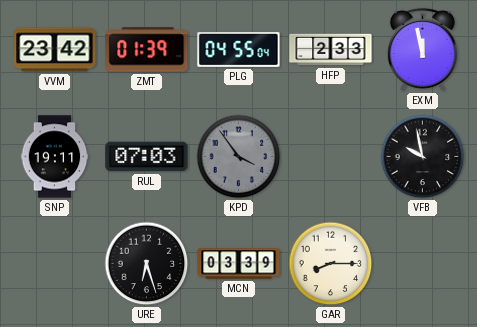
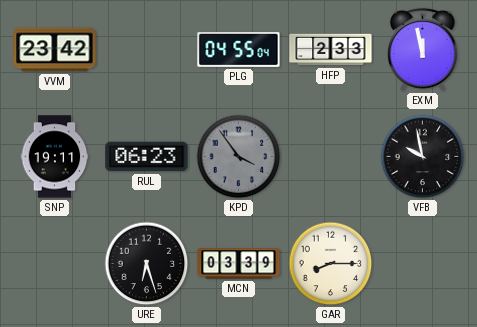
ZMT: 01:39 -> none (147, 50)
RUL: 07:03 -> 06:23 (147, 157)
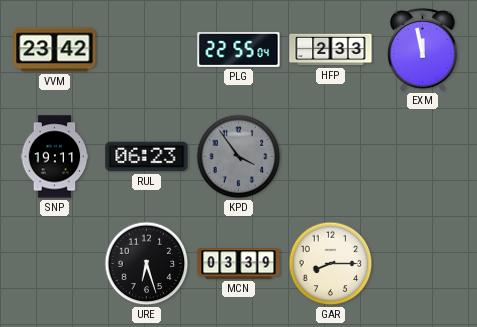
PLG: 04:55 -> 22:55 (239, 50)
VFB: 9:58 -> none (423, 157)
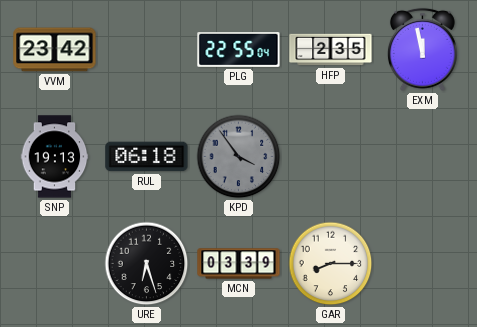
HFP: 2:33 -> 2:35 (331, 50)
SNP: 19:11 -> 19:13 (55, 157)
RUL: 06:23 -> 06:18 (147, 157)
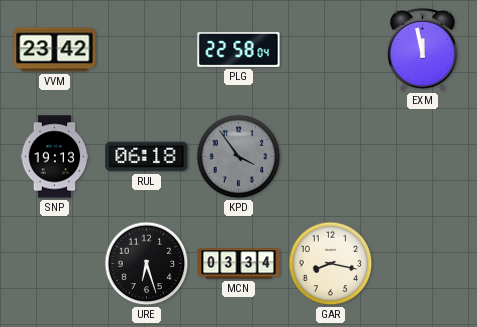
PLG: 22:55 -> 22:58 (239, 50)
HFP: 2:35 -> none (331, 50)
MCN: 03:39 -> 03:34 (239, 264)
GAR: 8:15 -> 8:17 (331, 264)
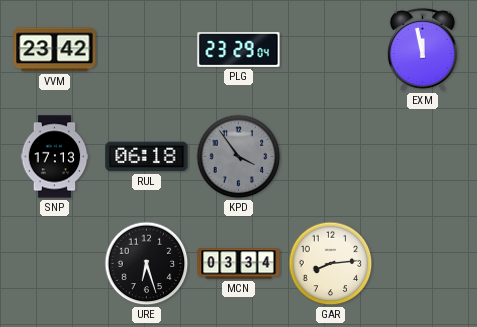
PLG: 22:58 -> 23:29 (239, 50)
SNP: 19:13 -> 17:13 (55, 157)
GAR: 8:17 -> 8:14 (331, 264)
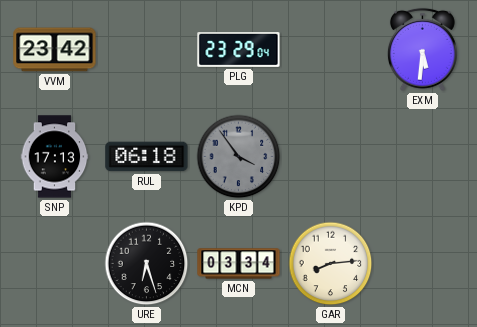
EXM: 11:58 -> 5:31 (422, 49)
